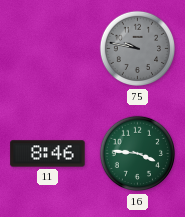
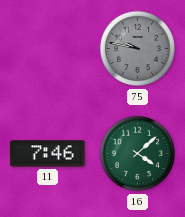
11: 8:46 -> 7:46 (48, 154)
16: 3:46 -> 4:08 (138, 154)
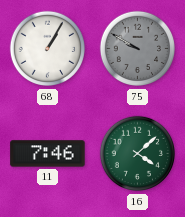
68: none -> 1:05 (48, 49)
75: 9:47 -> 9:50 (138, 49)
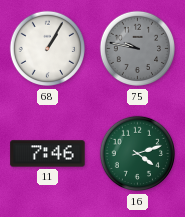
75: 9:50 -> 9:47 (138, 49)
16: 4:08 -> 4:12 (138, 154)
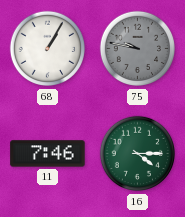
16: 4:12 -> 4:15 (138, 154)
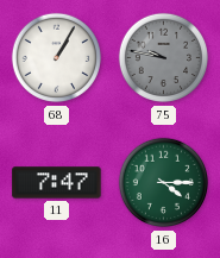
11: 7:46 -> 7:47 (57, 183)
